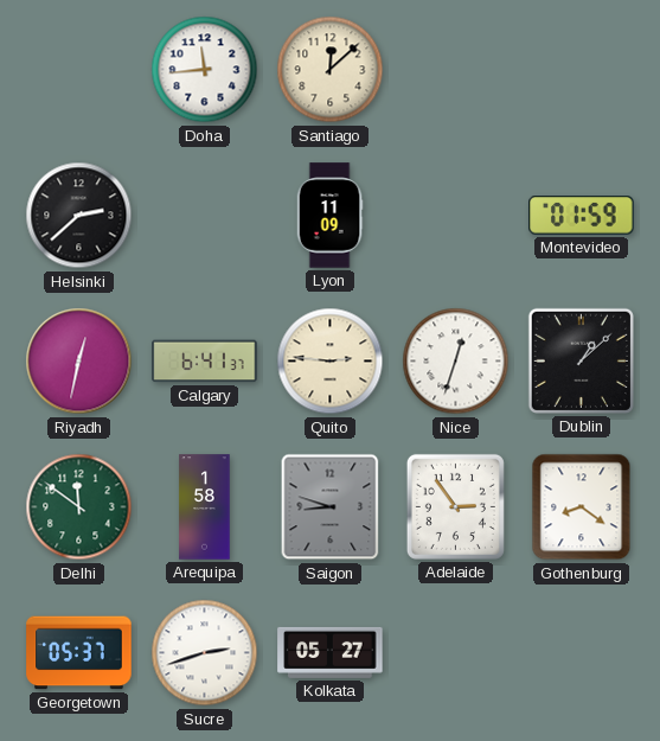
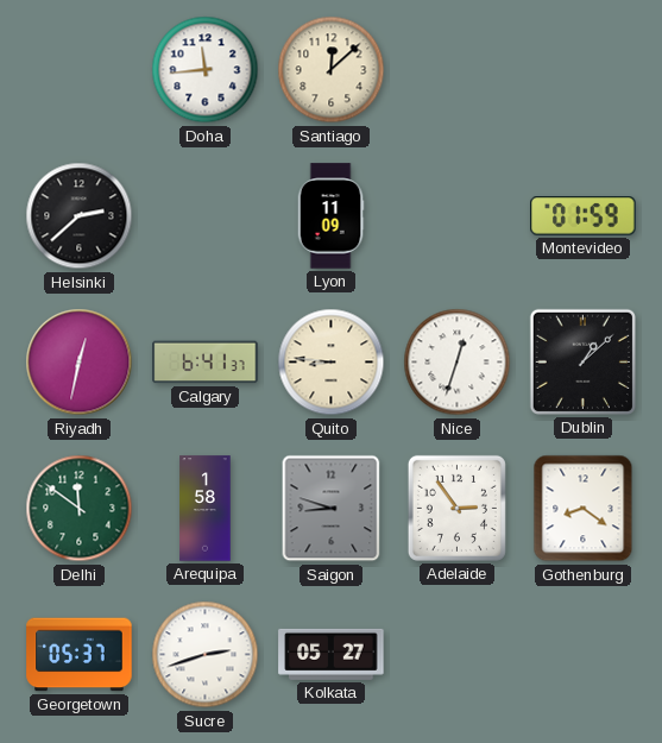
Quito: 2:46 -> 8:46 (332, 363)
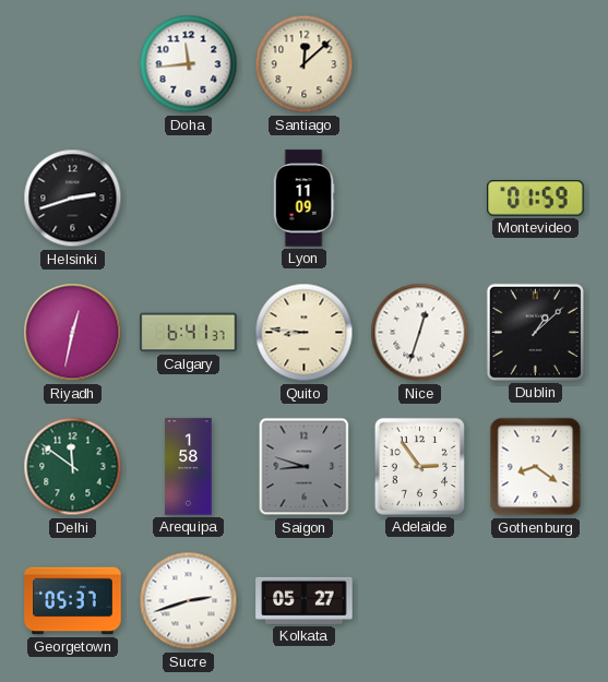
Helsinki: 2:38 -> 2:42 (73, 199)
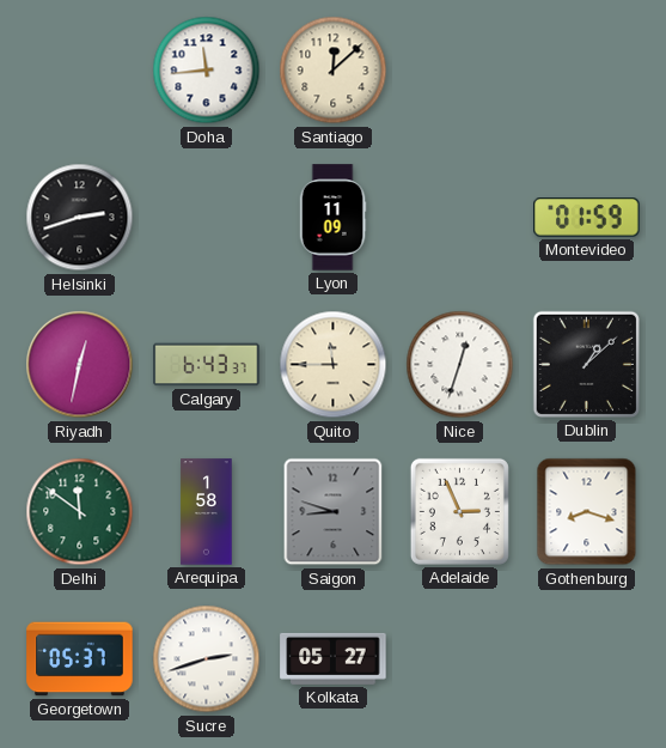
Calgary: 6:41 -> 6:43 (207, 365)
Quito: 8:46 -> 11:45 (334, 365)
Adelaide: 2:54 -> 2:56 (459, 511)
Gothenburg: 8:21 -> 8:18 (587, 512)
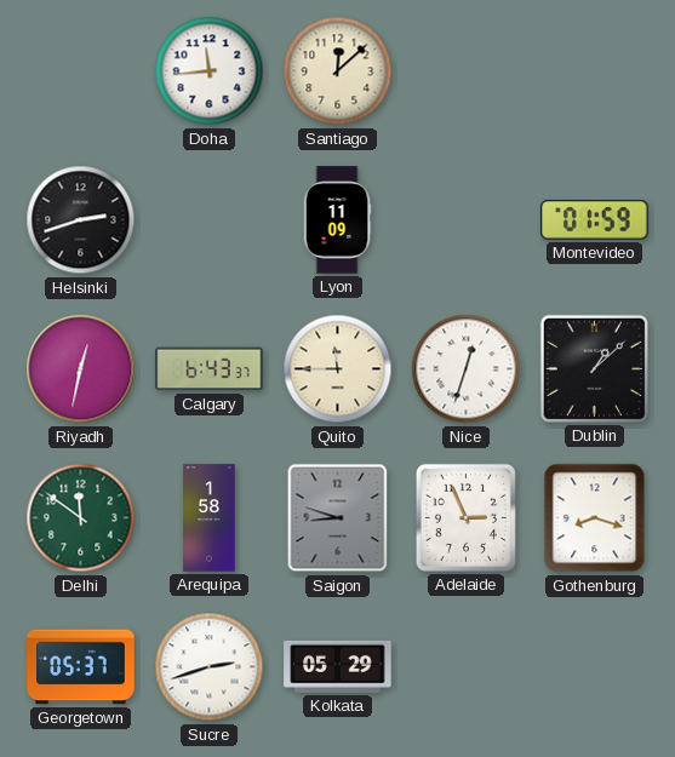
Kolkata: 05:27 -> 05:29 (338, 666)
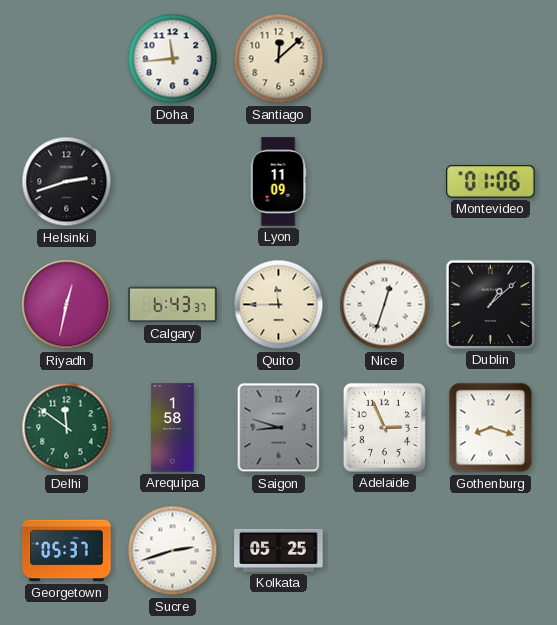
Montevideo: 01:59 -> 01:06 (491, 182)
Kolkata: 05:29 -> 05:25 (279, 550)
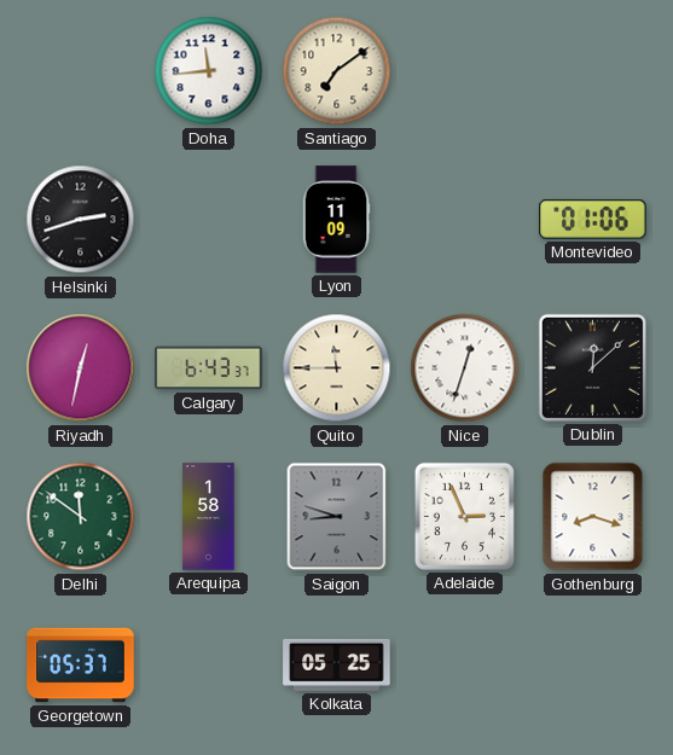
Santiago: 12:08 -> 7:09 (337, 71)
Dublin: 1:08 -> 12:08 (592, 367)
Sucre: 2:42 -> none (173, 551)
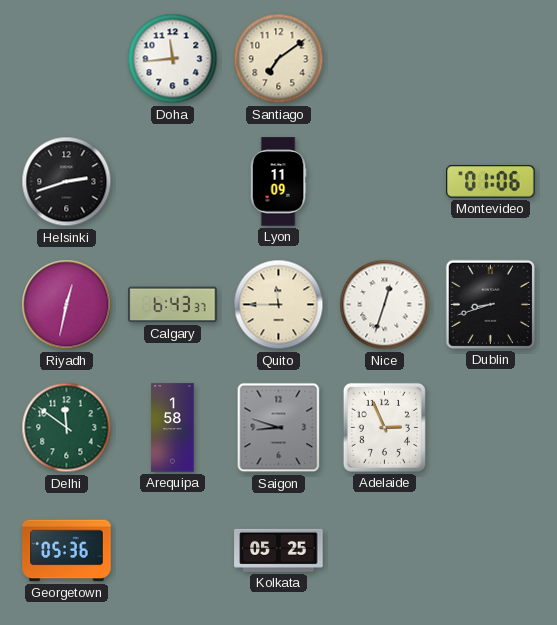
Dublin: 12:08 -> 8:42 (490, 304)
Gothenburg: 8:18 -> none (593, 517)
Georgetown: 05:37 -> 05:36 (67, 551)
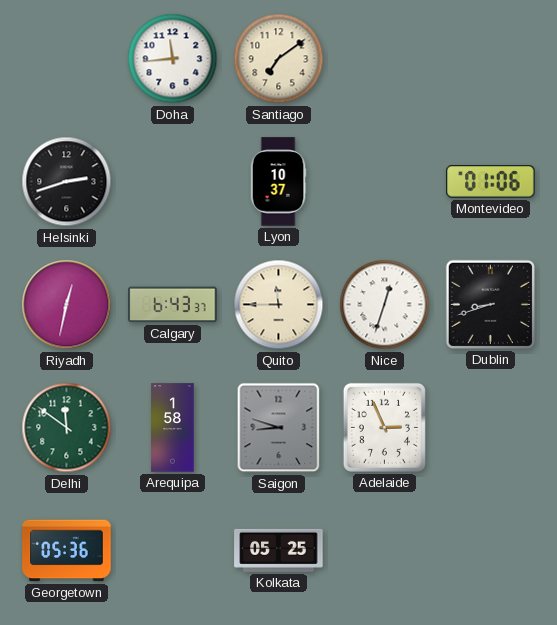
Lyon: 11:09 -> 10:37 (278, 182)
